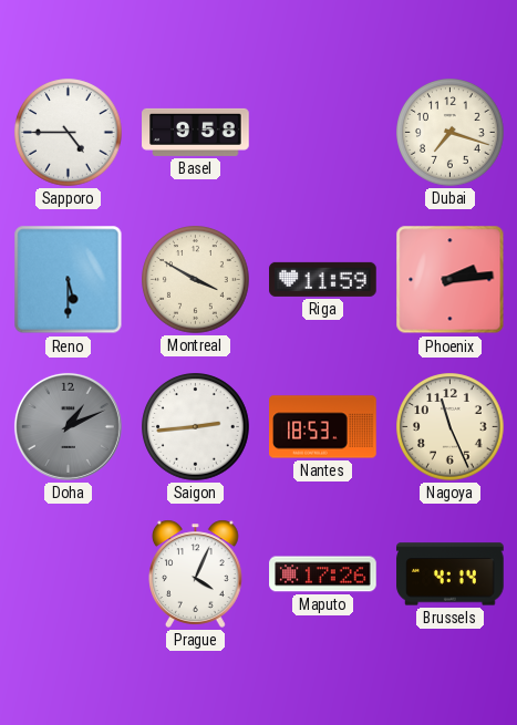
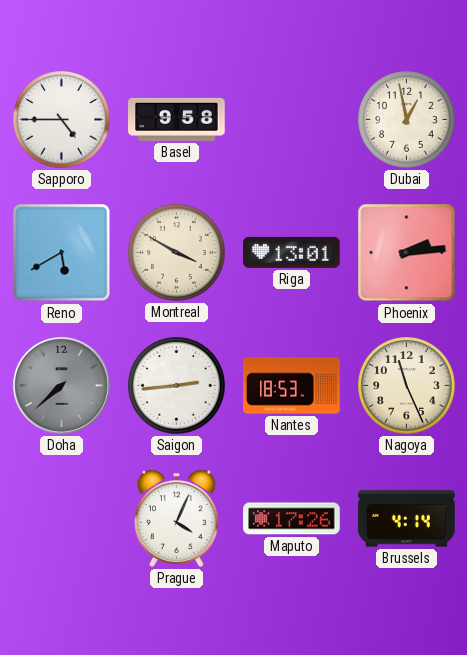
Dubai: 7:18 -> 12:58 (407, 120)
Reno: 5:30 -> 5:40 (62, 253)
Riga: 11:59 -> 13:01 (292, 252)
Doha: 1:11 -> 7:38 (61, 385)
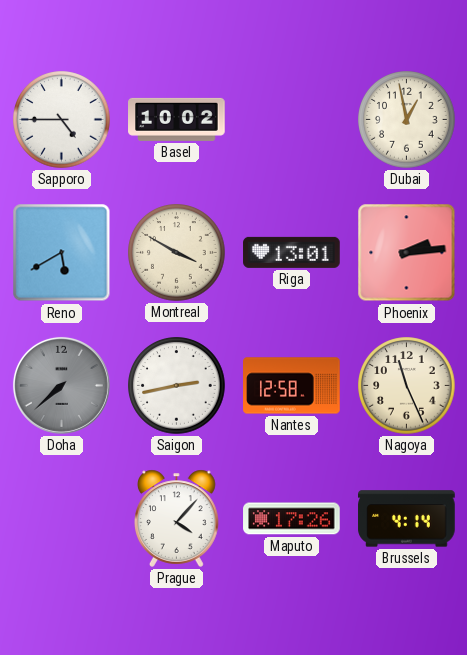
Basel: 9:58 -> 10:02 (177, 119)
Saigon: 2:44 -> 2:43 (177, 386)
Nantes: 18:53 -> 12:58 (292, 386)
Prague: 4:04 -> 4:07 (177, 518)
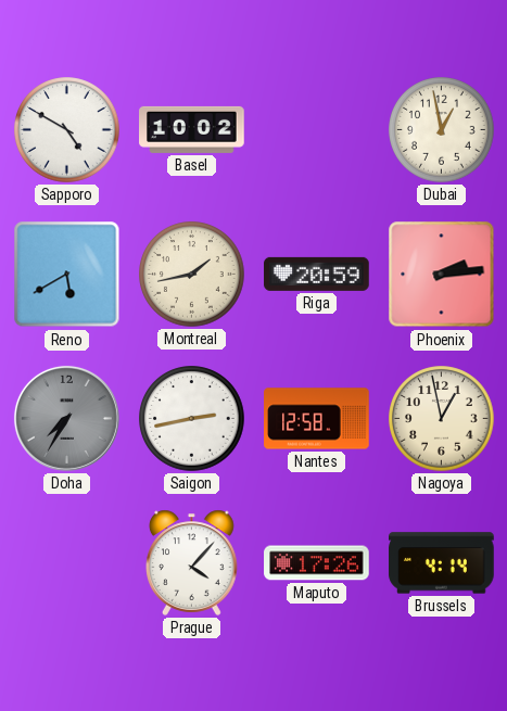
Sapporo: 4:45 -> 4:50 (67, 130)
Montreal: 3:50 -> 1:43 (192, 275)
Riga: 13:01 -> 20:59 (317, 274)
Doha: 7:38 -> 7:35 (66, 418)
Nagoya: 11:26 -> 12:58 (442, 419)
